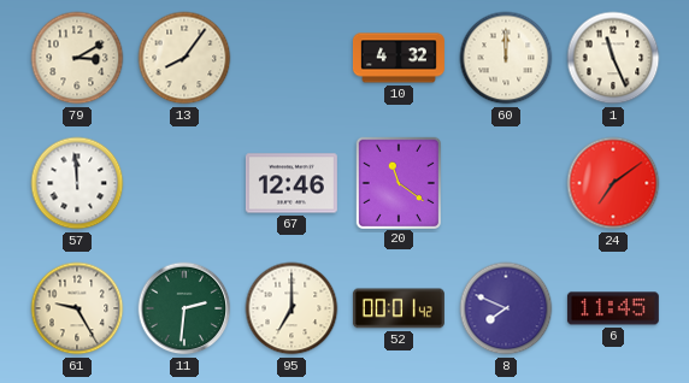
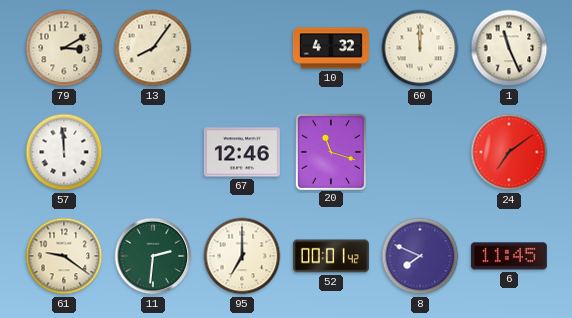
20: 11:21 -> 11:18 (330, 151)
61: 9:25 -> 9:21 (64, 256)
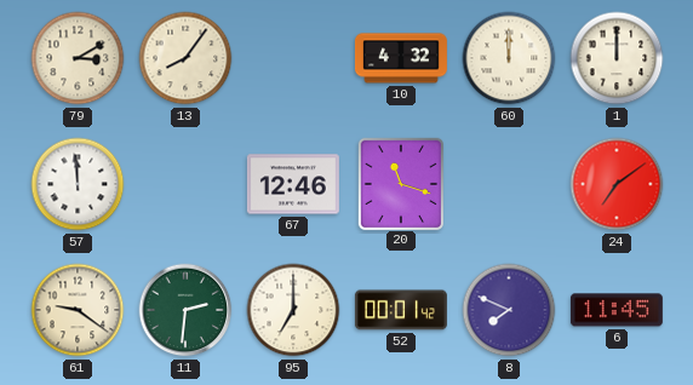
1: 11:26 -> 12:00 (617, 58)
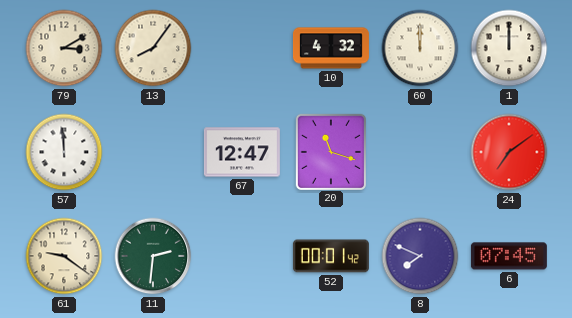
67: 12:46 -> 12:47 (242, 152)
95: 7:00 -> none (293, 310)
6: 11:45 -> 07:45 (509, 256)
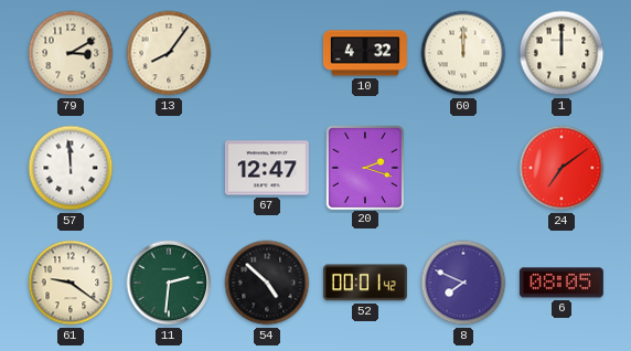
20: 11:18 -> 2:18 (364, 167)
54: none -> 4:52 (267, 283)
6: 07:45 -> 08:05 (562, 283)
